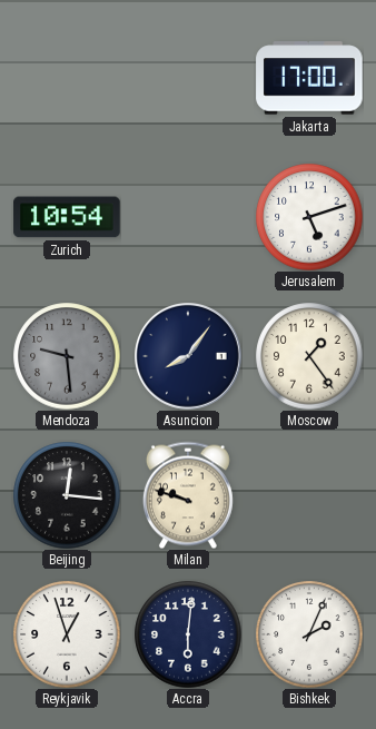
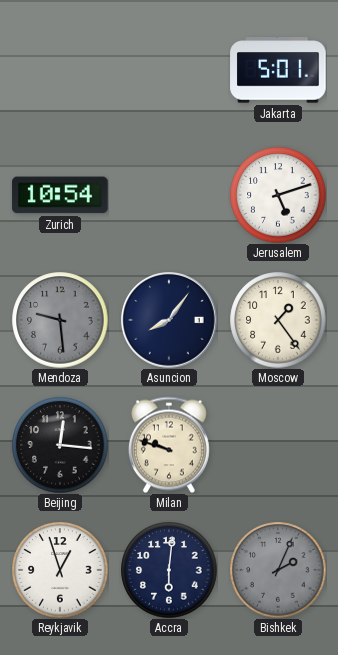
Jakarta: 17:00 -> 5:01 (278, 70)
Bishkek dial: white -> grey (278, 570)
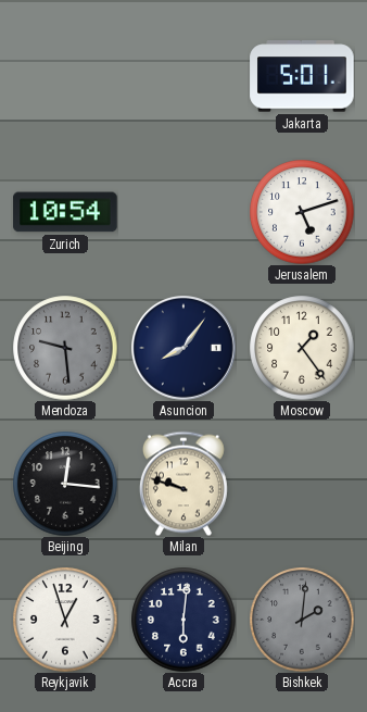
Bishkek: 2:04 -> 2:01 (302, 620)
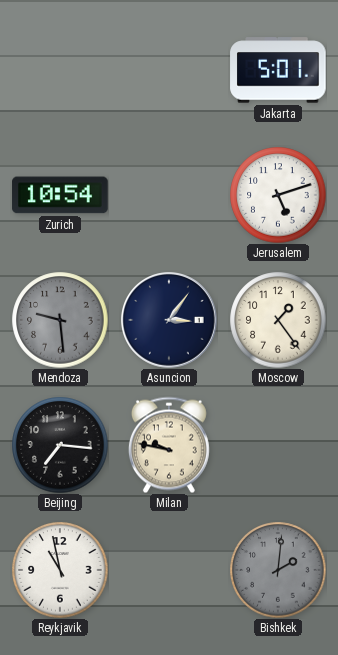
Asuncion: 8:06 -> 3:06 (170, 321)
Beijing: 12:16 -> 7:16 (60, 445)
Milan: 9:48 -> 9:47 (169, 445)
Reykjavik: 12:57 -> 10:58 (60, 570)
Accra: 6:01 -> none (184, 620)
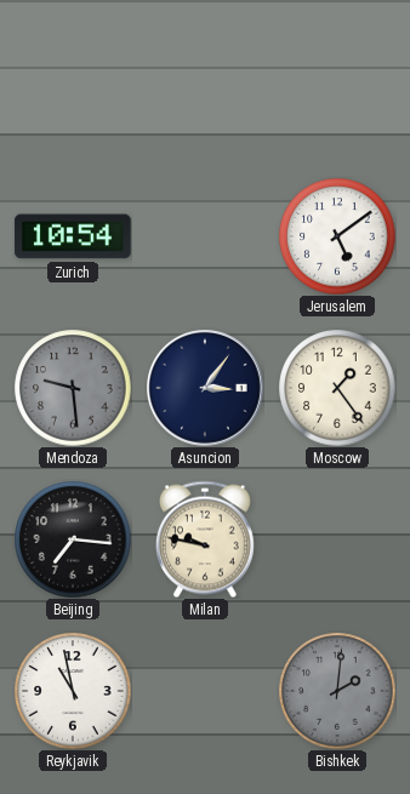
Jakarta: 5:01 -> none (278, 70)
Jerusalem: 5:12 -> 5:09 (337, 236)
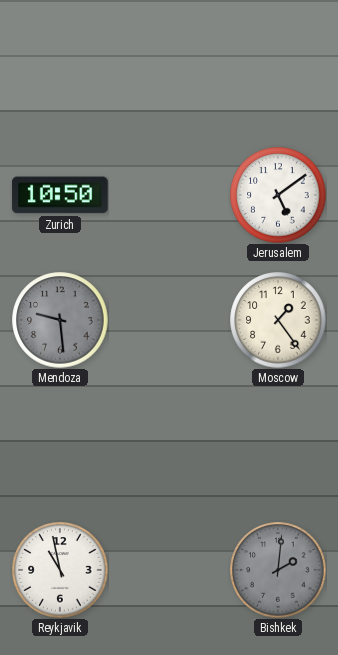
Zurich: 10:54 -> 10:50 (60, 195)
Asuncion: 3:06 -> none (206, 389)
Beijing: 7:16 -> none (73, 539)
Milan: 9:47 -> none (205, 539)
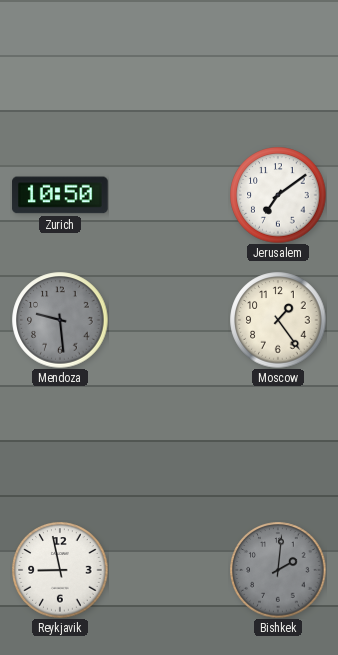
Jerusalem: 5:09 -> 7:09 (278, 195)
Reykjavik: 10:58 -> 8:58 (60, 570)
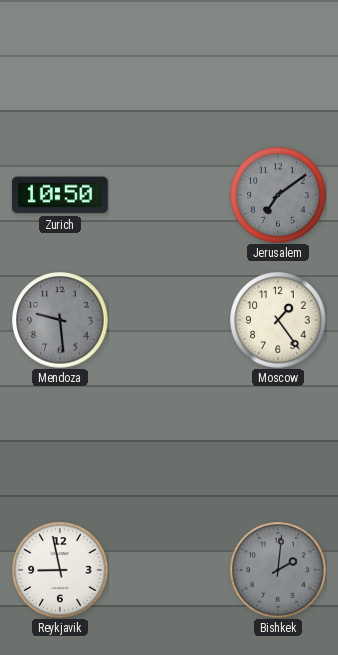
Jerusalem dial: white -> grey (278, 195)
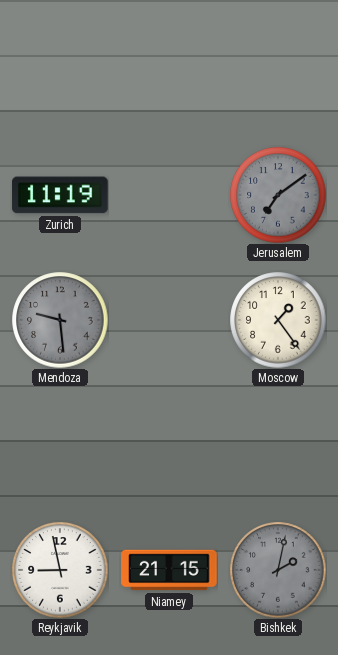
Zurich: 10:50 -> 11:19 (60, 195)
Niamey: none -> 21:15 (169, 570)
Bishkek: 2:01 -> 2:02 (278, 570)
